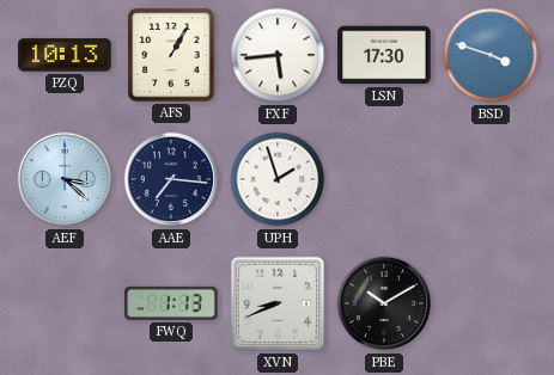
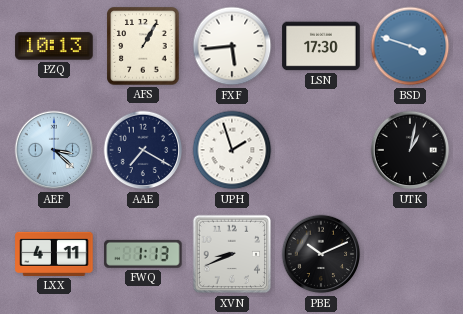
AAE: 7:16 -> 7:20 (143, 150)
UTK: none -> 1:02 (410, 150)
LXX: none -> 4:11 (54, 254)
PBE: 10:10 -> 10:11 (321, 254)
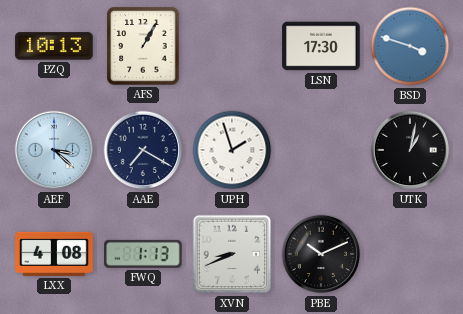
FXF: 5:44 -> none (232, 46)
LXX: 4:11 -> 4:08 (54, 254)
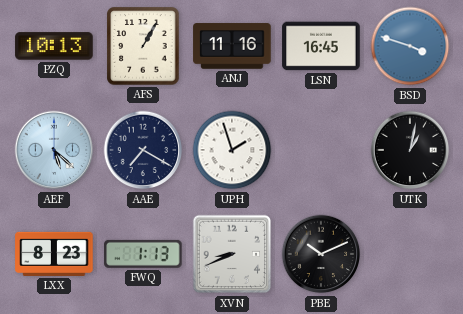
ANJ: none -> 11:16 (232, 46)
LSN: 17:30 -> 16:45 (321, 46)
AEF: 3:22 -> 5:22 (54, 150)
LXX: 4:08 -> 8:23 (54, 254)
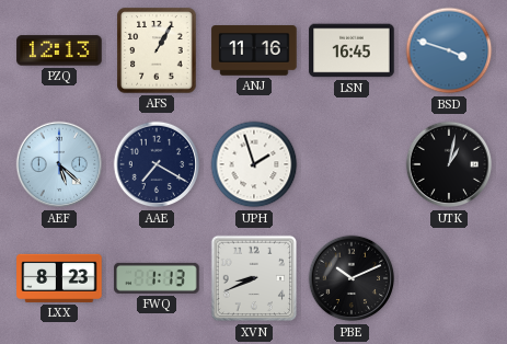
PZQ: 10:13 -> 12:13 (59, 50)
